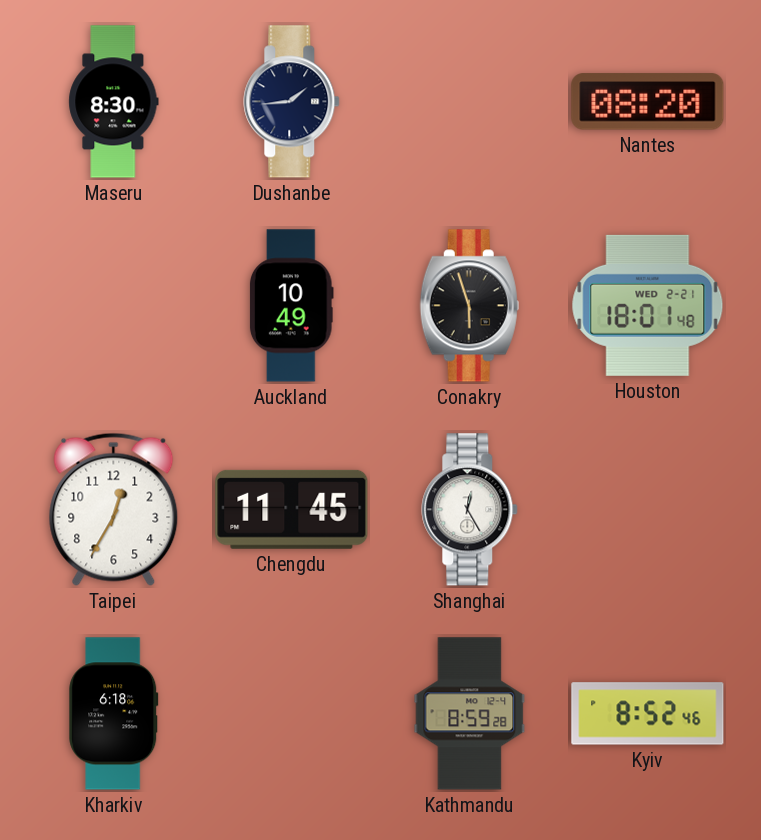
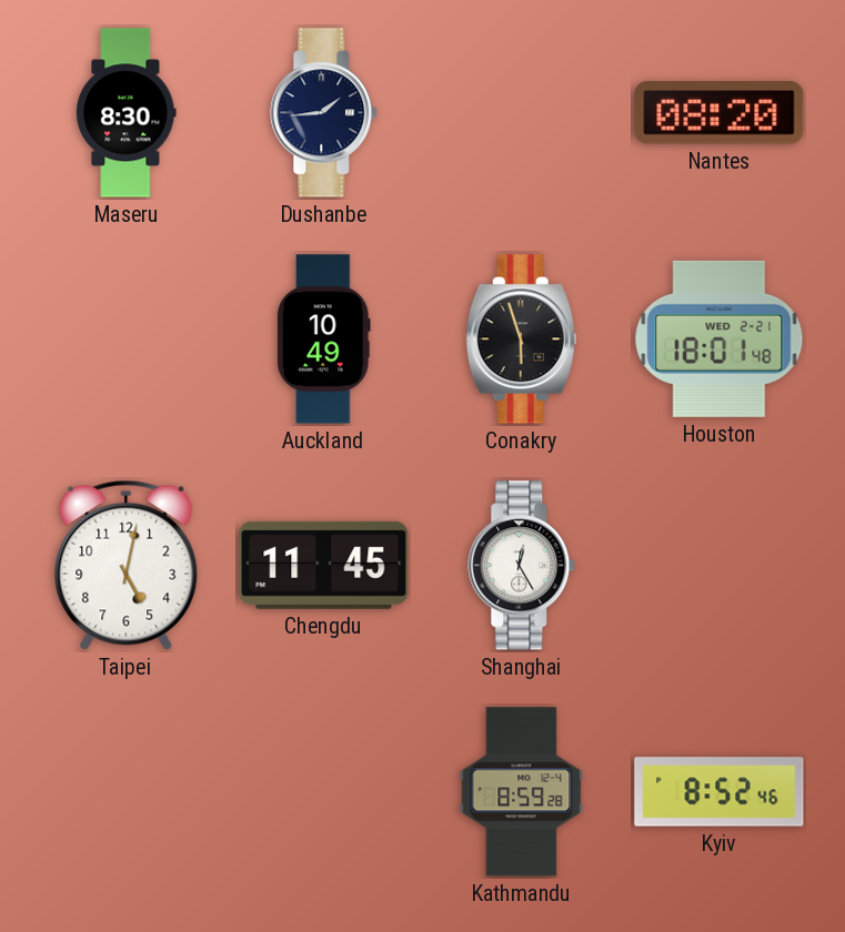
Taipei: 12:35 -> 5:02 (127, 565)
Kharkiv: 6:18 -> none (114, 714)
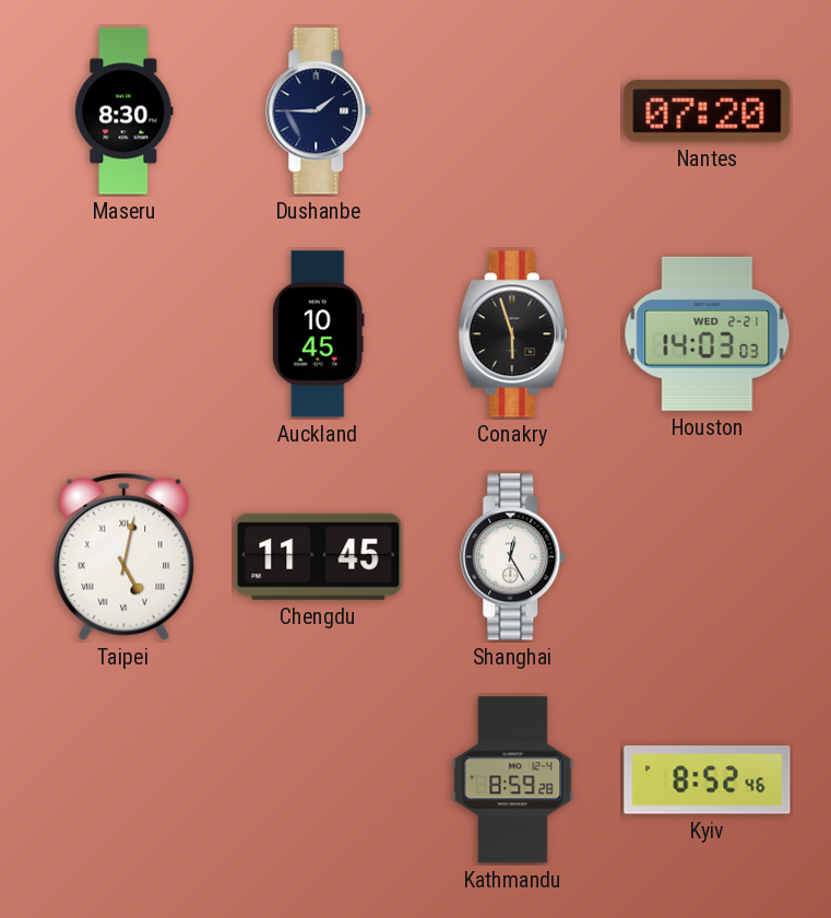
Dushanbe: 1:44 -> 1:45 (319, 111)
Nantes: 08:20 -> 07:20 (708, 111)
Auckland: 10:49 -> 10:45 (318, 334)
Houston: 18:01 -> 14:03 (708, 333)
Taipei numerals: Arabic -> Roman (124, 556)
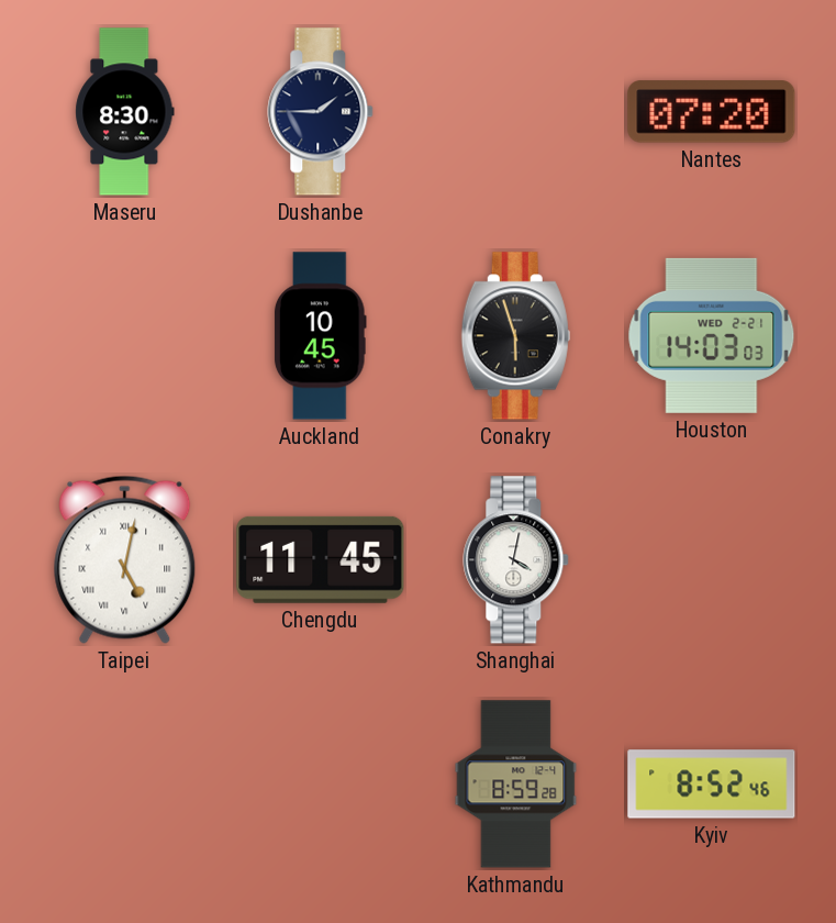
Shanghai: 12:25 -> 4:02 (516, 560)
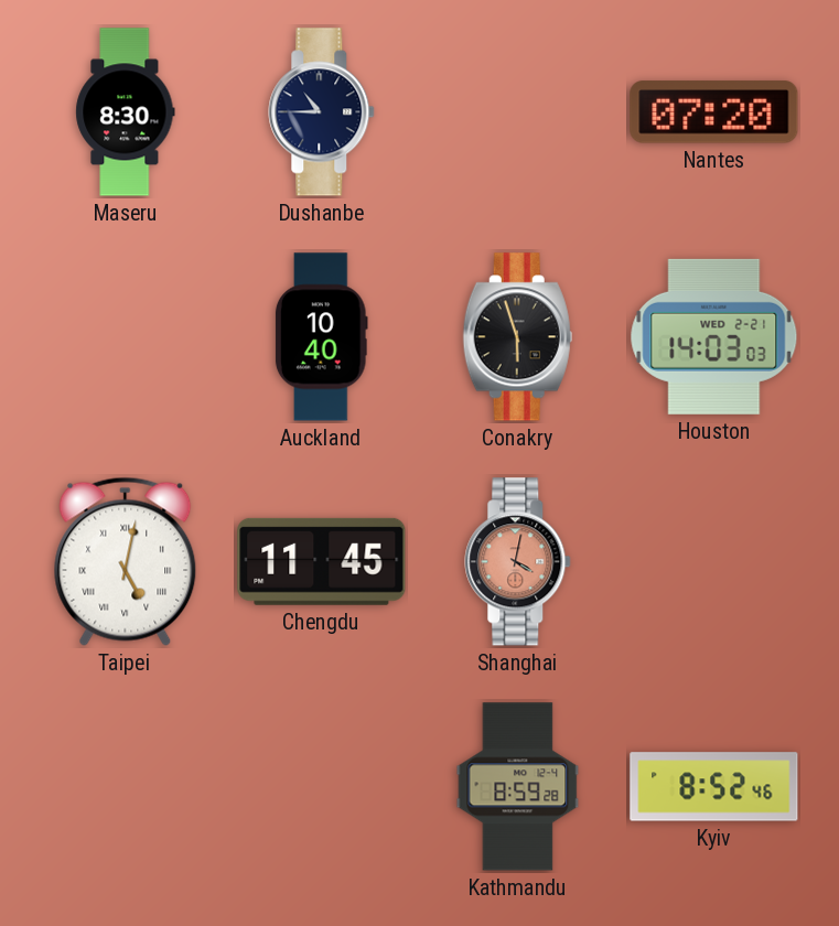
Dushanbe: 1:45 -> 10:45 (322, 112)
Auckland: 10:45 -> 10:40 (321, 337)
Shanghai dial: white -> salmon (518, 562)
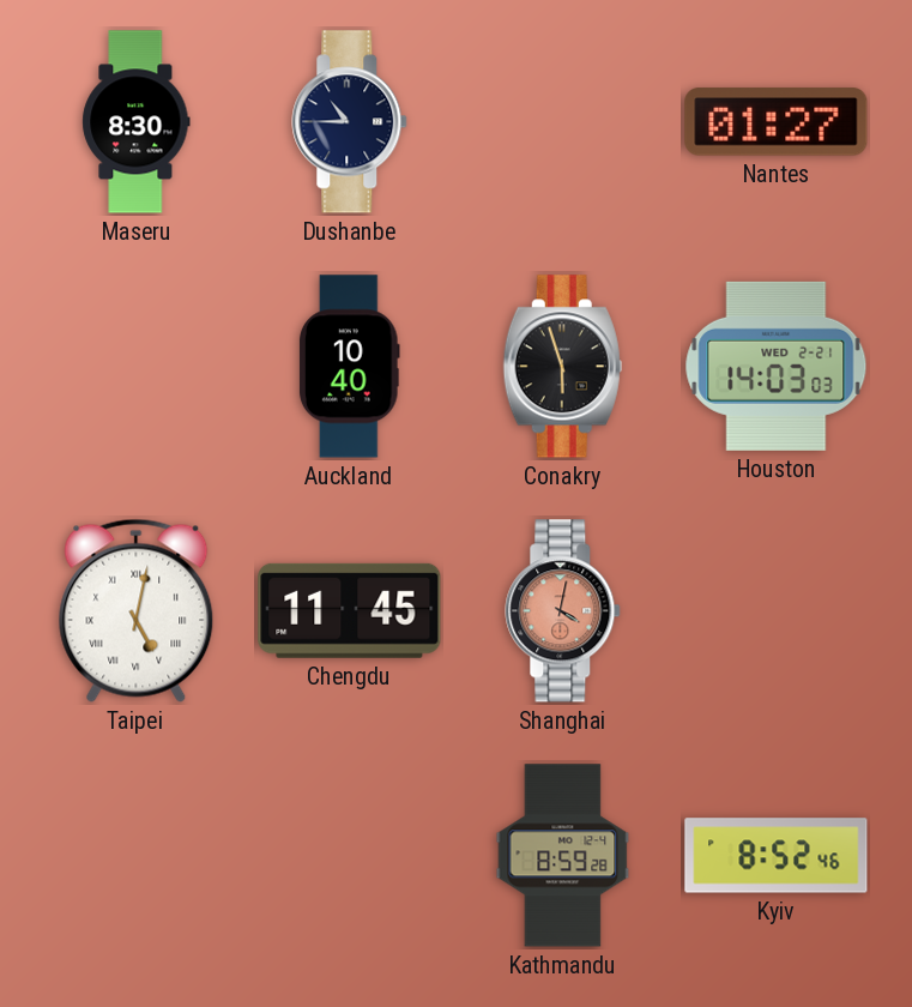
Nantes: 07:20 -> 01:27 (777, 122)
